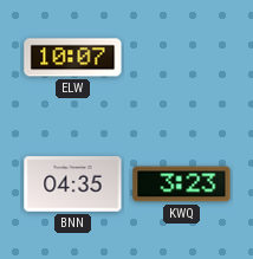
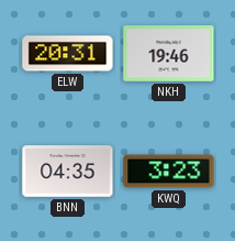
ELW: 10:07 -> 20:31 (68, 54)
NKH: none -> 19:46 (169, 54)
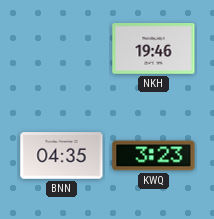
ELW: 20:31 -> none (68, 54)
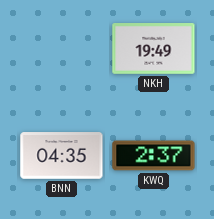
NKH: 19:46 -> 19:49 (154, 49)
KWQ: 3:23 -> 2:37 (154, 156)
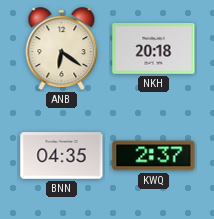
ANB: none -> 6:21 (62, 49)
NKH: 19:49 -> 20:18 (154, 49)
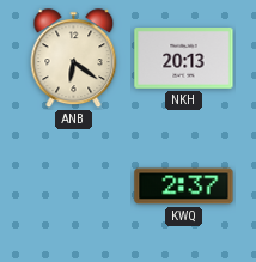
NKH: 20:18 -> 20:13 (184, 59)
BNN: 04:35 -> none (62, 156)
